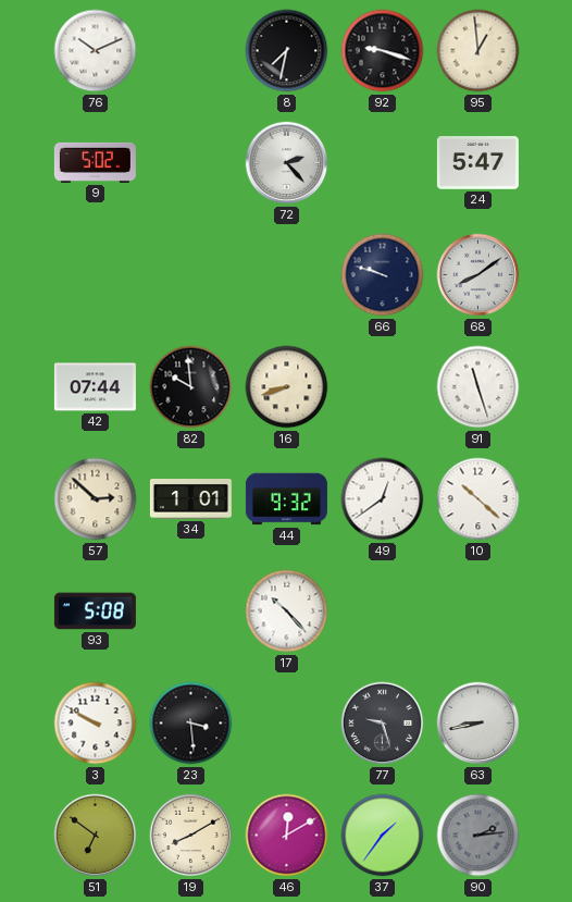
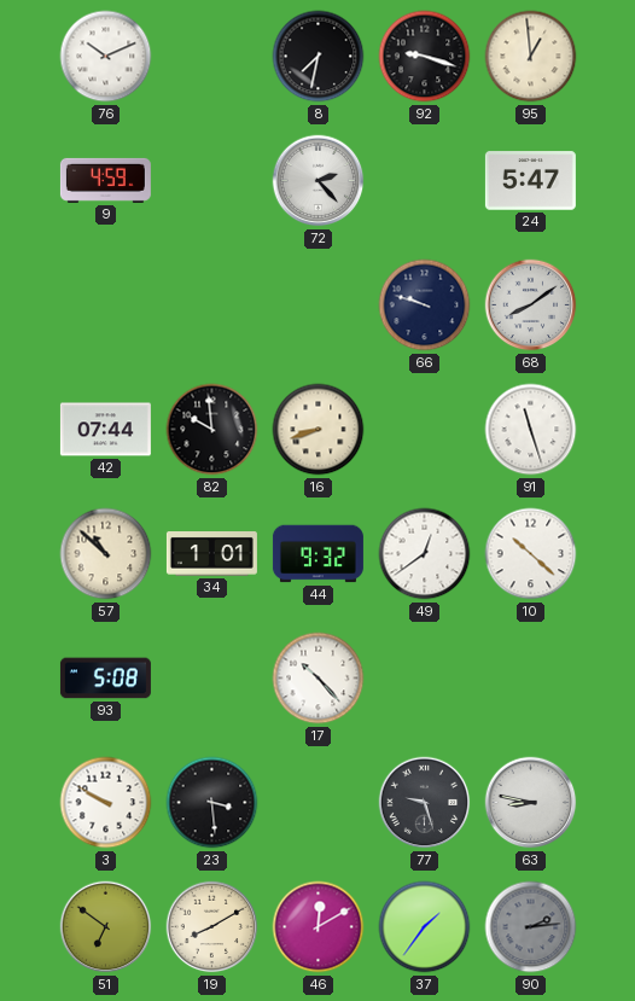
9: 5:02 -> 4:59 (105, 180)
57: 2:52 -> 10:52 (106, 554)
63: 8:43 -> 8:47 (531, 803)
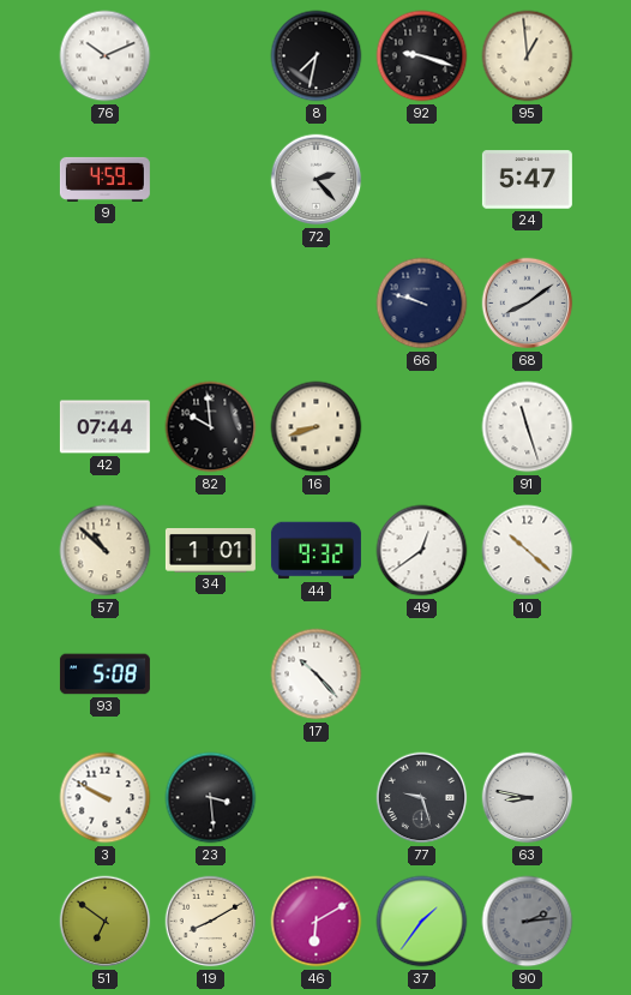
46: 12:10 -> 6:10 (317, 922)
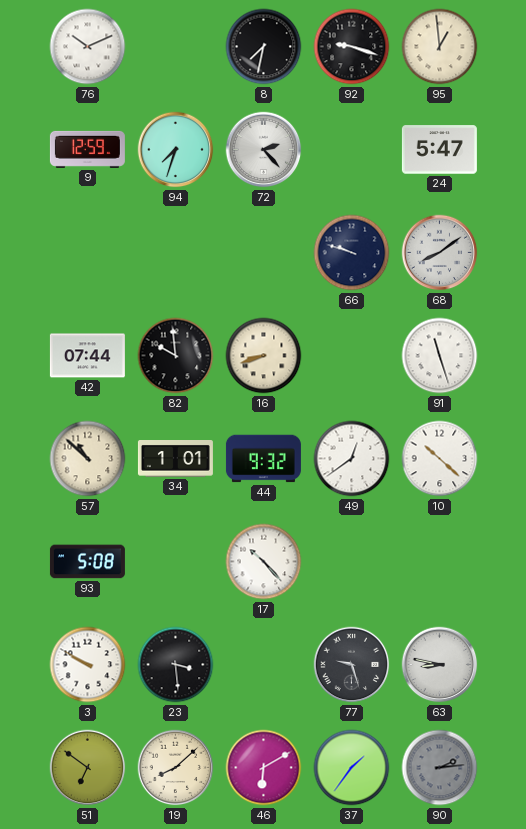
9: 4:59 -> 12:59 (87, 149)
94: none -> 7:33 (176, 150)
19: 8:10 -> 8:08 (176, 768)
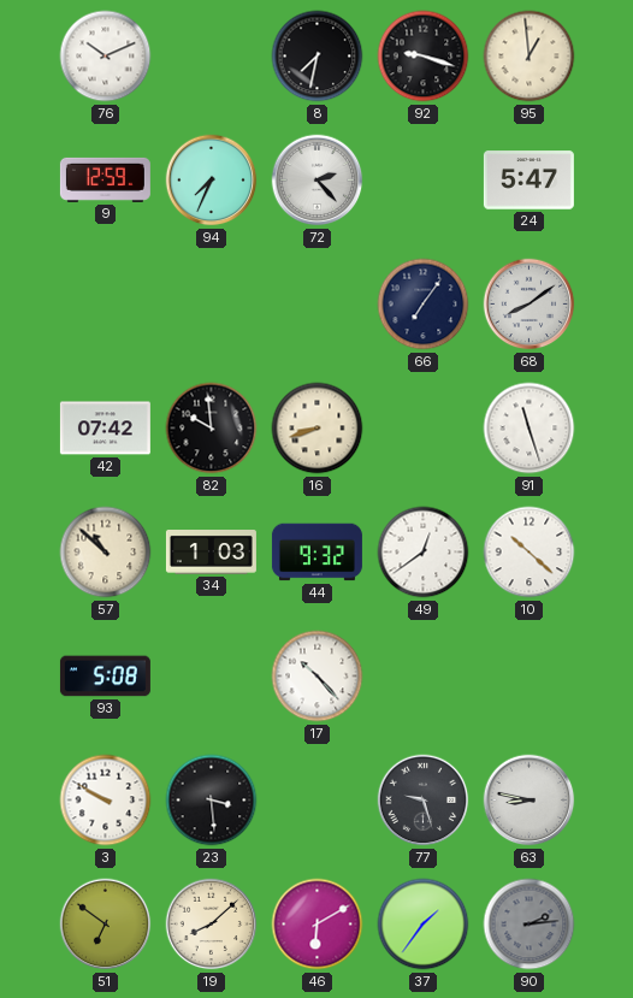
94: 7:33 -> 7:34 (212, 181)
66: 9:48 -> 7:06 (424, 305)
42: 07:44 -> 07:42 (105, 429)
34: 1:01 -> 1:03 (211, 553)
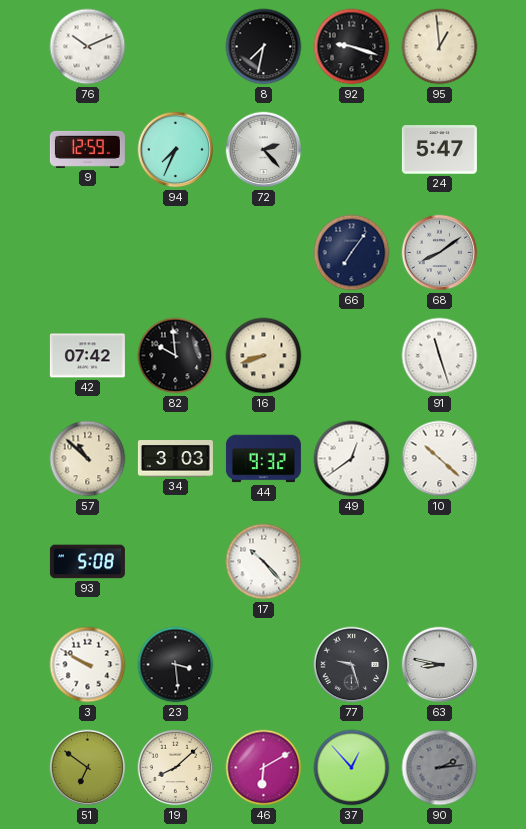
34: 1:03 -> 3:03 (175, 459)
37: 1:36 -> 12:53 (352, 768)
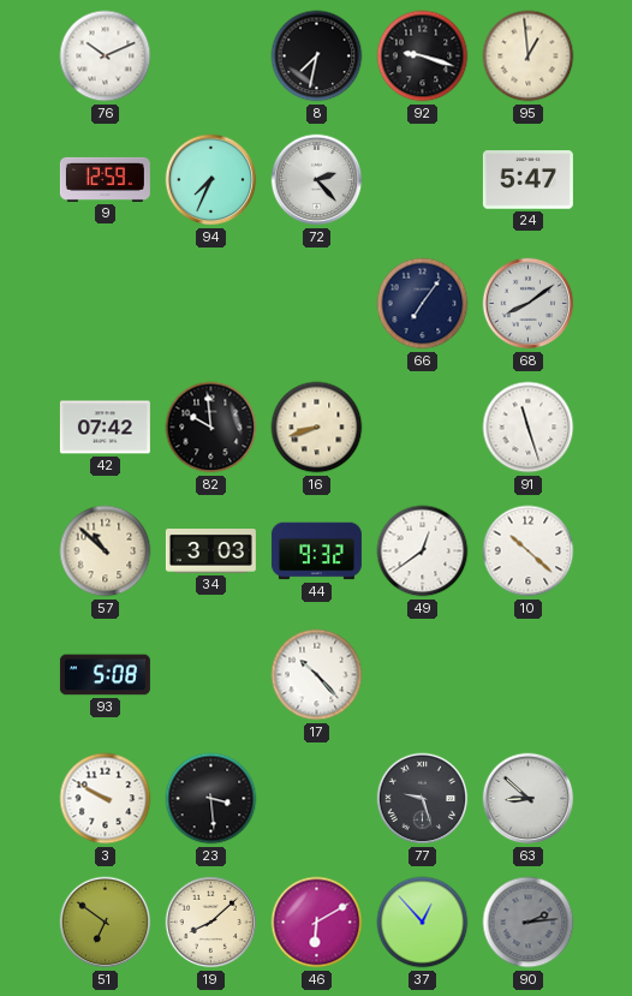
63: 8:47 -> 8:52 (529, 799)
